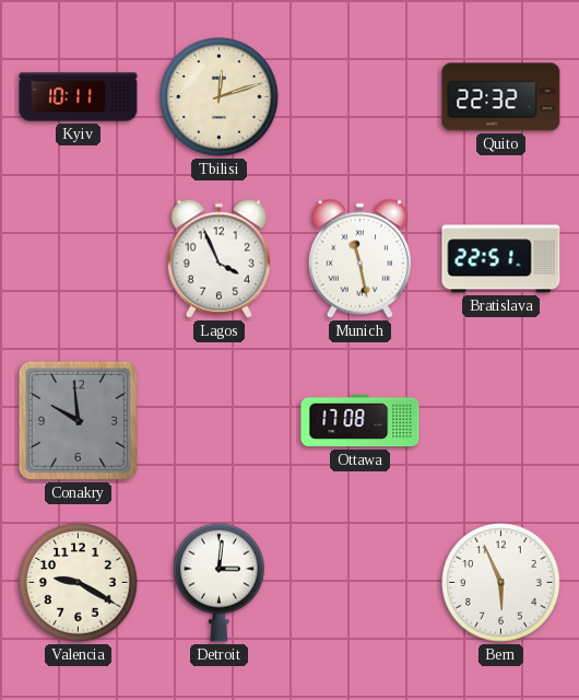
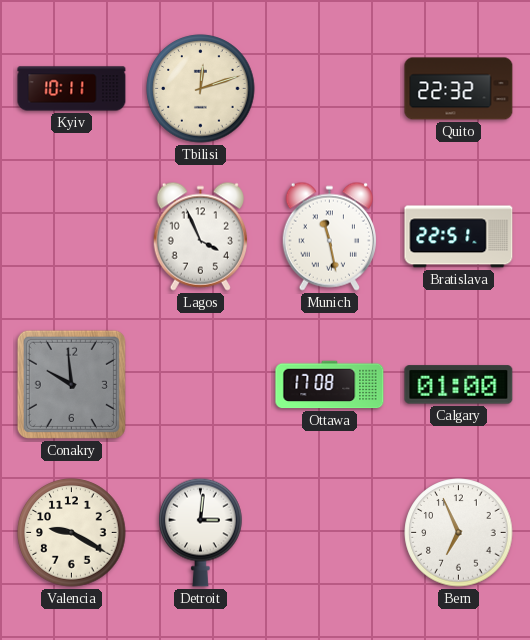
Calgary: none -> 01:00 (459, 385)
Bern: 5:56 -> 6:56 (459, 533)
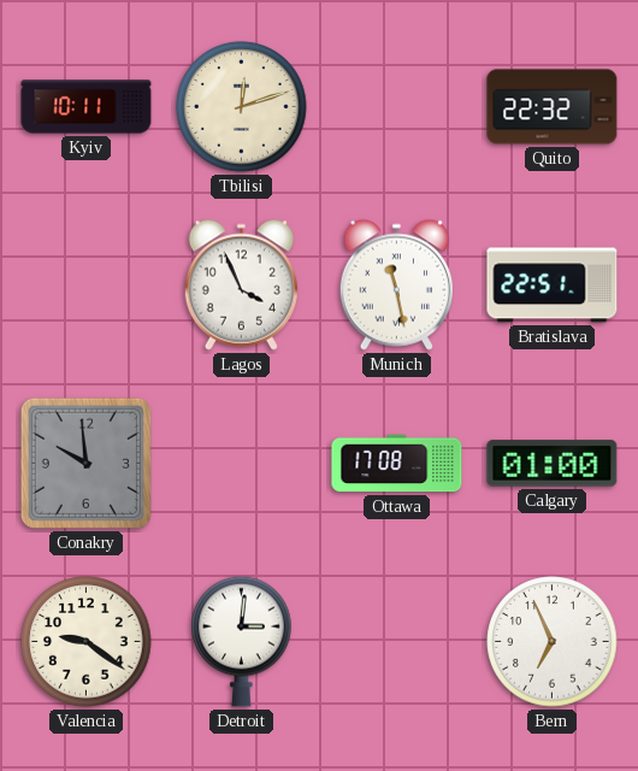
Valencia: 9:20 -> 9:21 (87, 642)
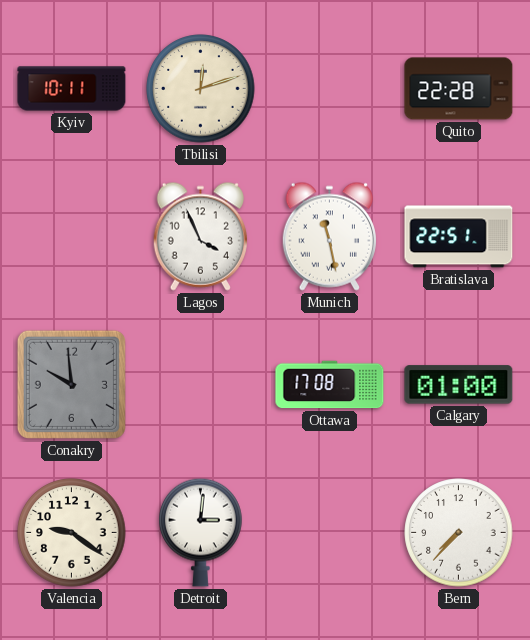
Quito: 22:32 -> 22:28 (459, 89)
Bern: 6:56 -> 7:37 (459, 533)
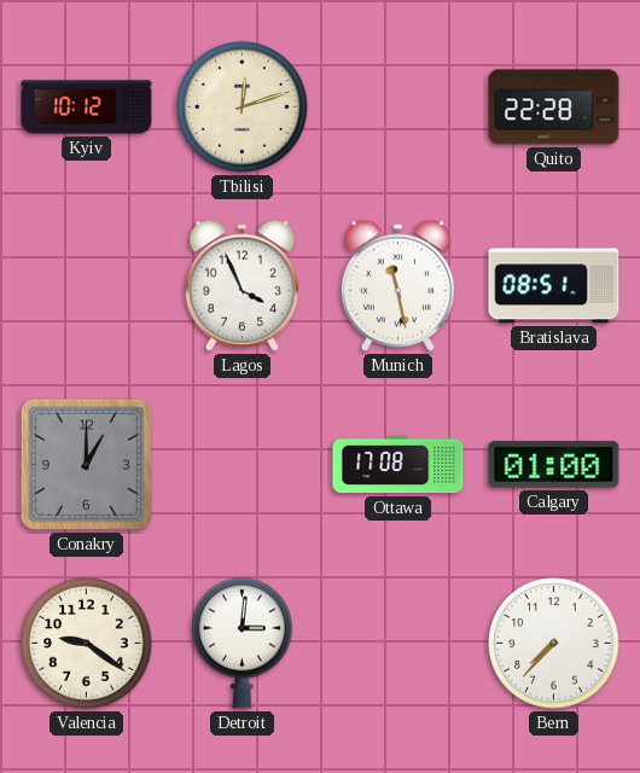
Kyiv: 10:11 -> 10:12 (87, 107)
Bratislava: 22:51 -> 08:51 (554, 286)
Conakry: 9:59 -> 1:00 (86, 464)
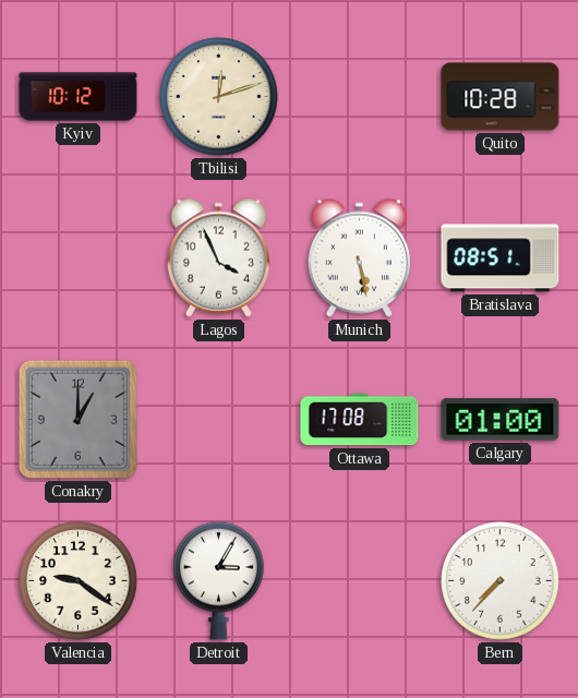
Quito: 22:28 -> 10:28 (501, 97)
Munich: 11:28 -> 5:28 (359, 257)
Detroit: 3:01 -> 3:05 (219, 580)
